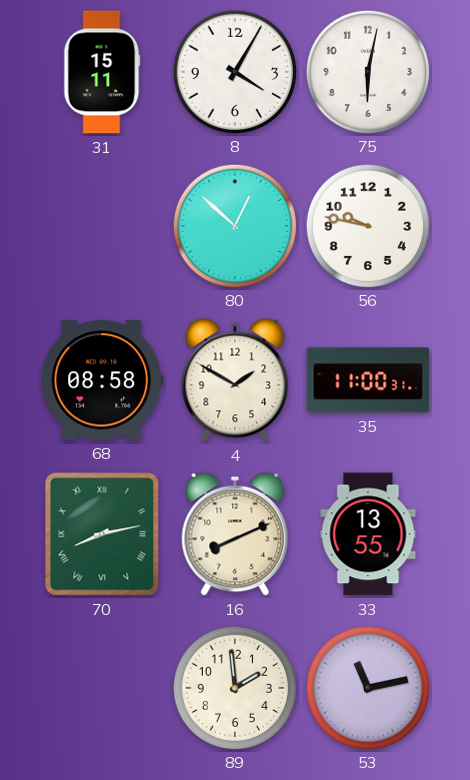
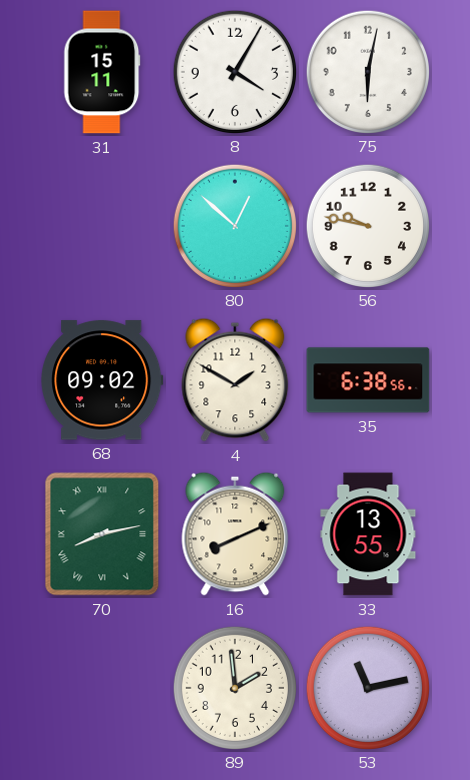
68: 08:58 -> 09:02 (102, 380)
35: 11:00 -> 6:38 (368, 380)
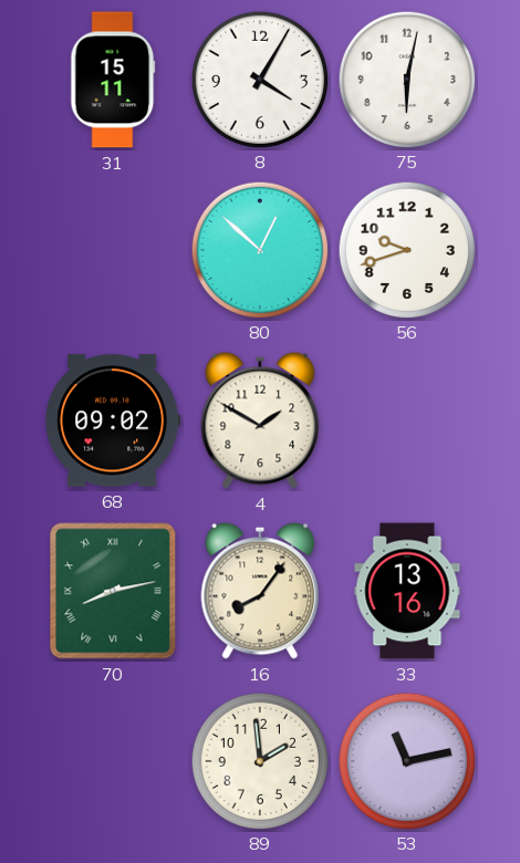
56: 9:47 -> 9:42 (406, 249)
35: 6:38 -> none (368, 380)
16: 8:11 -> 8:06 (260, 591)
33: 13:55 -> 13:16 (407, 591)
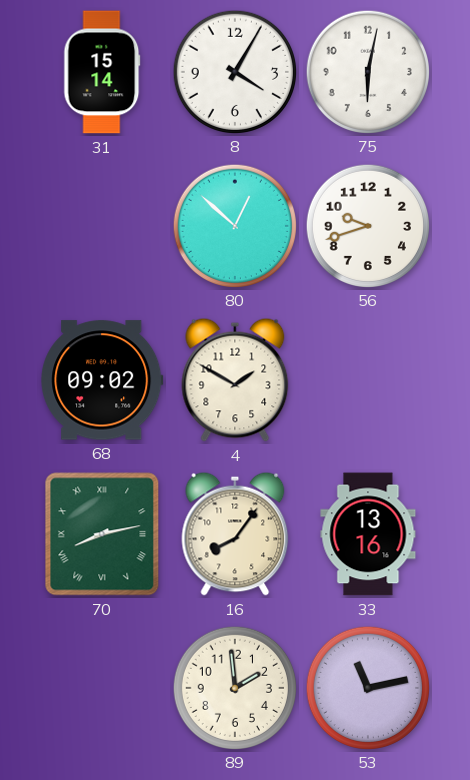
31: 15:11 -> 15:14 (102, 72)
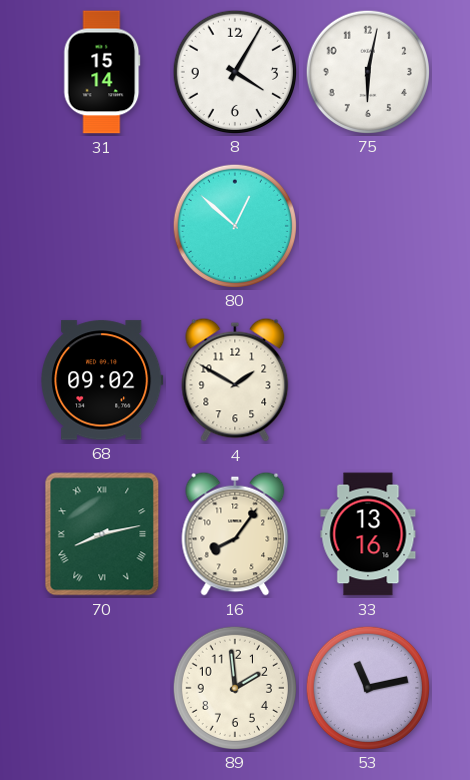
56: 9:42 -> none (367, 225)
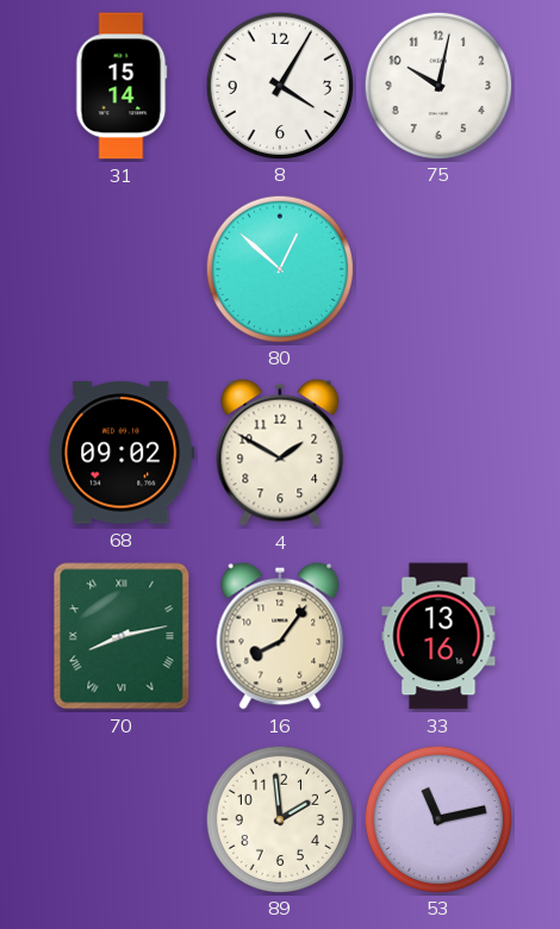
75: 6:02 -> 10:02 (437, 85)
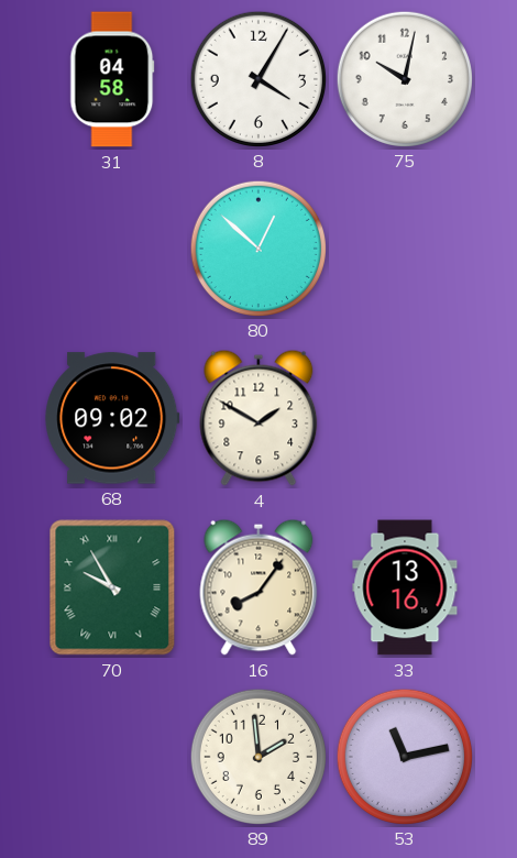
31: 15:14 -> 04:58 (112, 79)
70: 8:13 -> 9:55 (112, 587)
